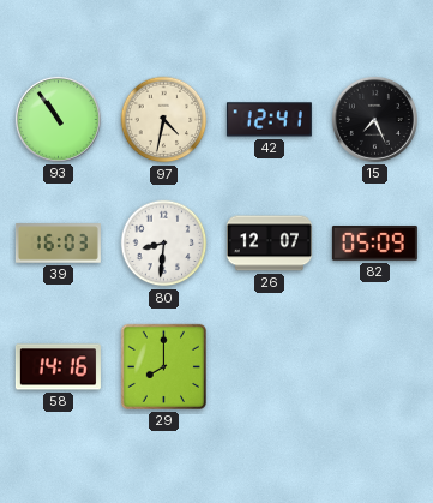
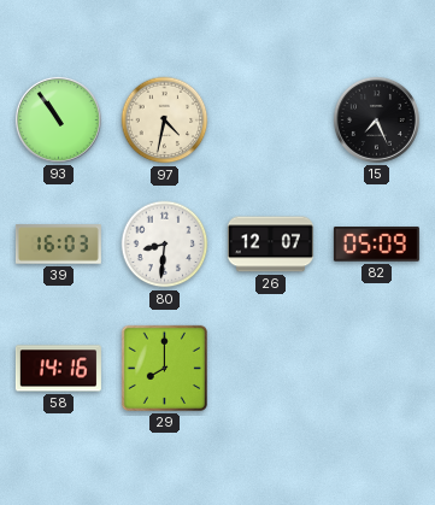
42: 12:41 -> none (269, 120)
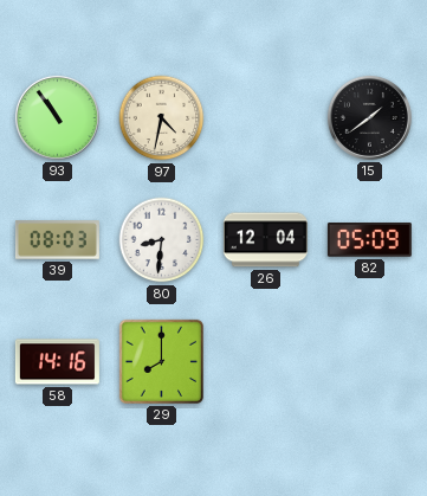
15: 7:26 -> 1:39 (369, 117)
39: 16:03 -> 08:03 (57, 240)
26: 12:07 -> 12:04 (265, 240)
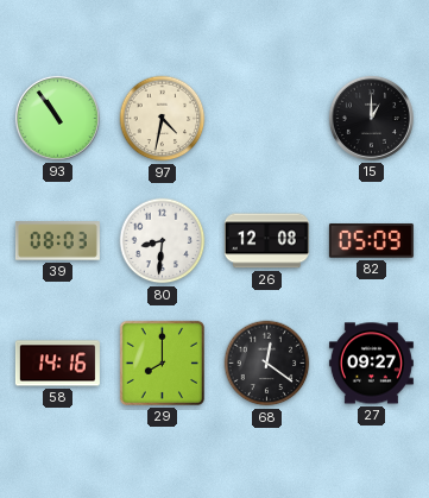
15: 1:39 -> 1:00 (371, 118)
26: 12:04 -> 12:08 (266, 241)
68: none -> 12:21 (267, 364)
27: none -> 09:27 (371, 364)
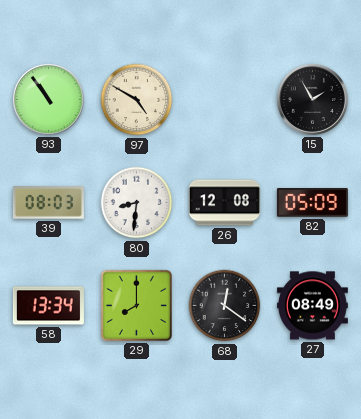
97: 4:32 -> 4:50 (137, 100)
15: 1:00 -> 1:55 (312, 99)
58: 14:16 -> 13:34 (48, 306)
27: 09:27 -> 08:49 (312, 306)
